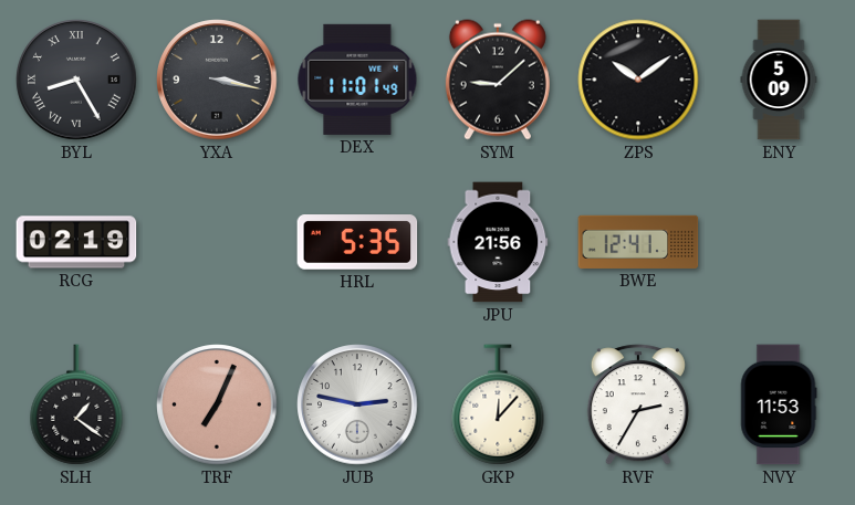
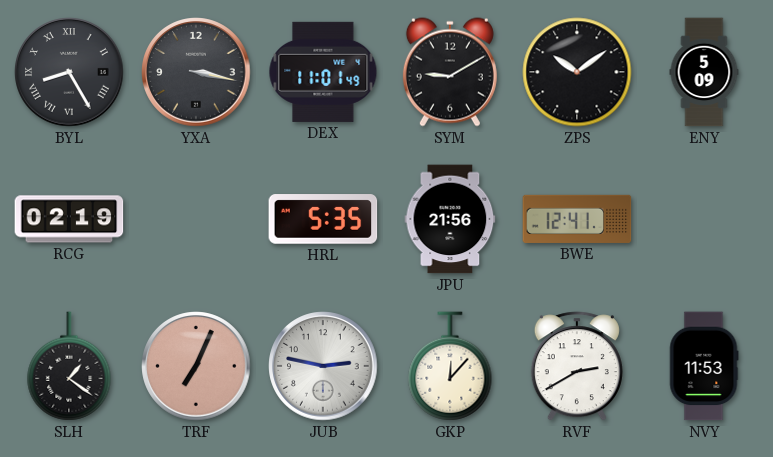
SYM: 9:08 -> 9:10 (450, 72)
RVF: 2:35 -> 2:40 (577, 366)
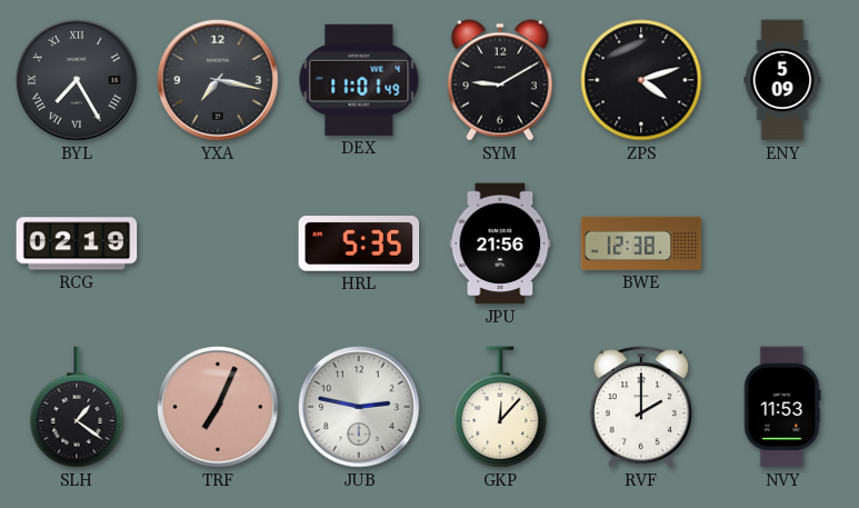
BYL: 8:25 -> 7:25 (77, 80)
YXA: 3:17 -> 7:17 (218, 80)
ZPS: 10:09 -> 4:12 (641, 80)
BWE: 12:41 -> 12:38 (641, 243)
RVF: 2:40 -> 2:00 (641, 407)
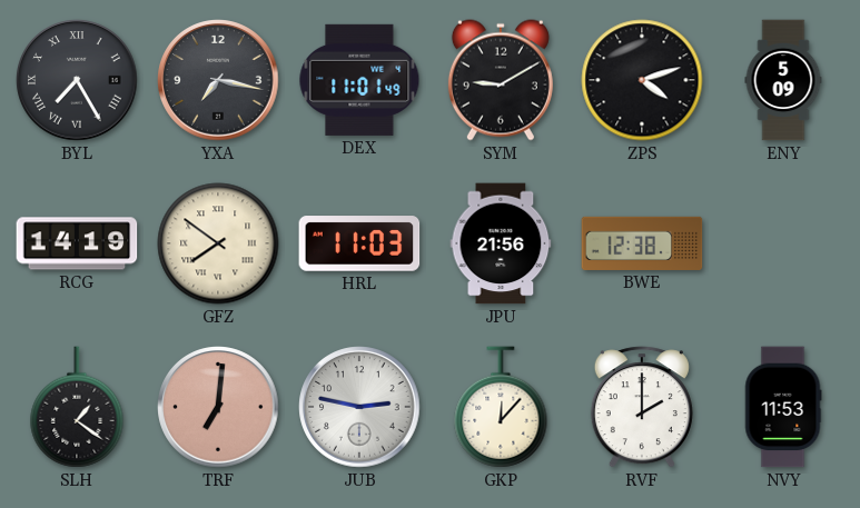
RCG: 02:19 -> 14:19 (77, 243)
GFZ: none -> 7:51 (218, 243)
HRL: 5:35 -> 11:03 (359, 243)
TRF: 7:04 -> 7:01 (218, 407)
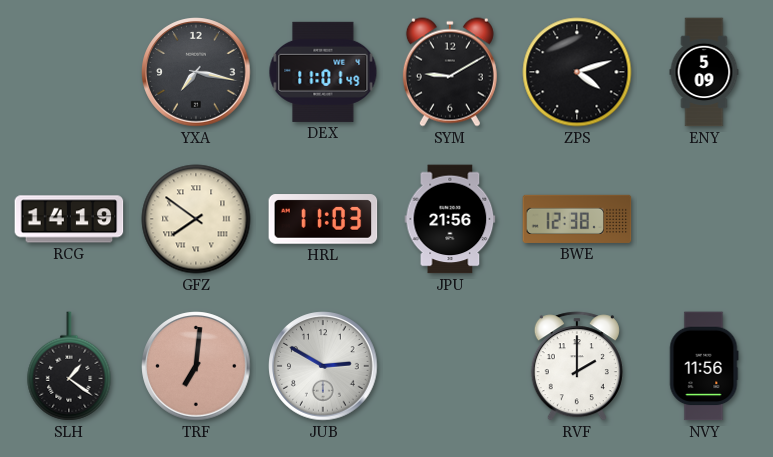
BYL: 7:25 -> none (77, 80)
JUB: 2:47 -> 2:50 (323, 366)
GKP: 12:07 -> none (501, 407)
NVY: 11:53 -> 11:56 (704, 366)
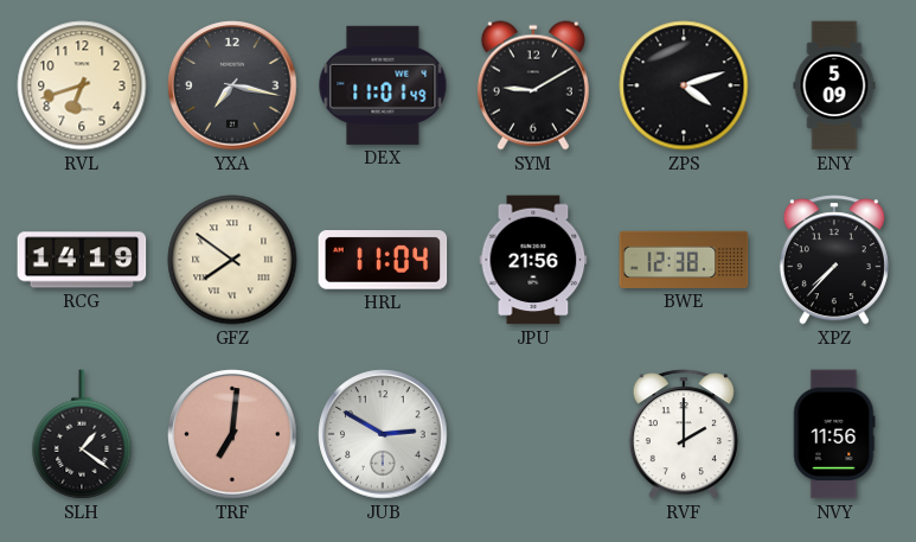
RVL: none -> 6:42 (82, 85)
HRL: 11:03 -> 11:04 (383, 260)
XPZ: none -> 7:37 (834, 260)
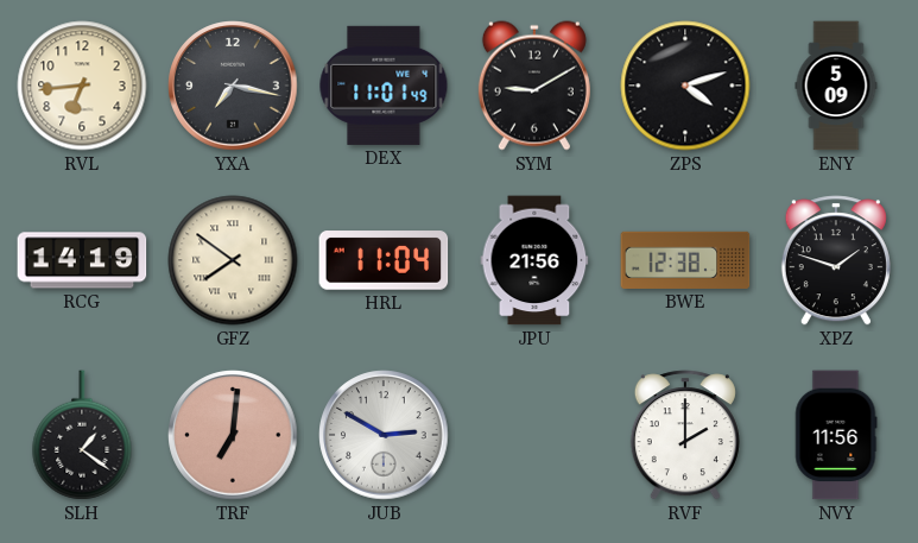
RVL: 6:42 -> 6:44 (82, 86)
XPZ: 7:37 -> 1:48 (836, 260)
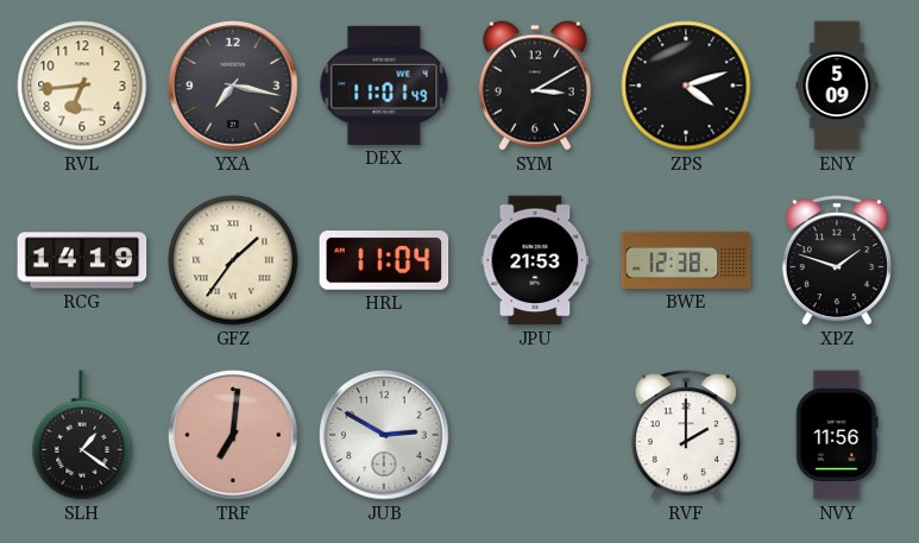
SYM: 9:10 -> 3:10 (535, 86)
GFZ: 7:51 -> 1:36 (233, 260)
JPU: 21:56 -> 21:53 (535, 260)
